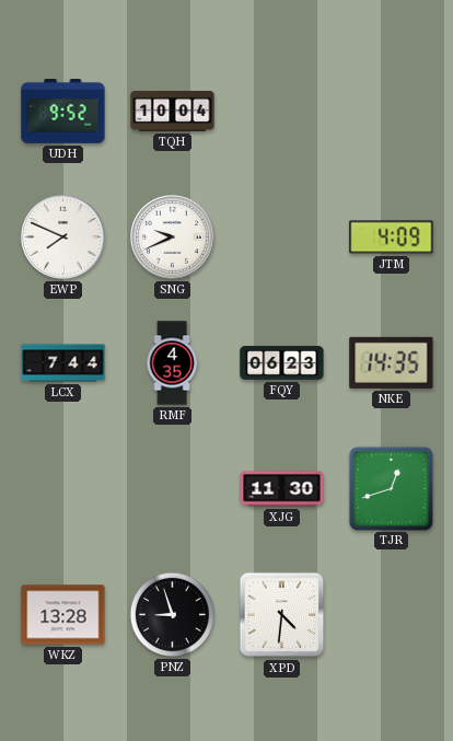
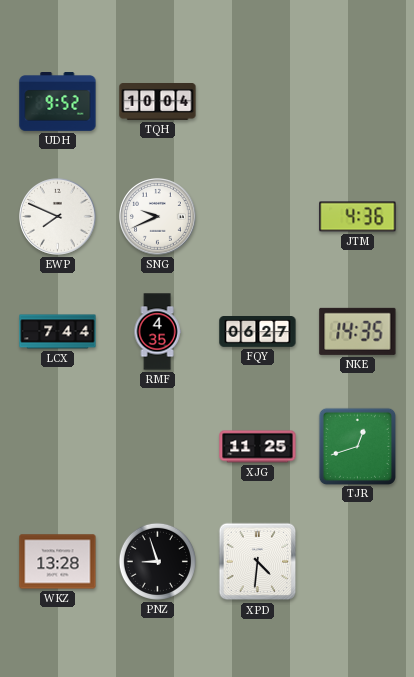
JTM: 4:09 -> 4:36 (358, 217)
FQY: 06:23 -> 06:27 (258, 332)
XJG: 11:30 -> 11:25 (258, 447)
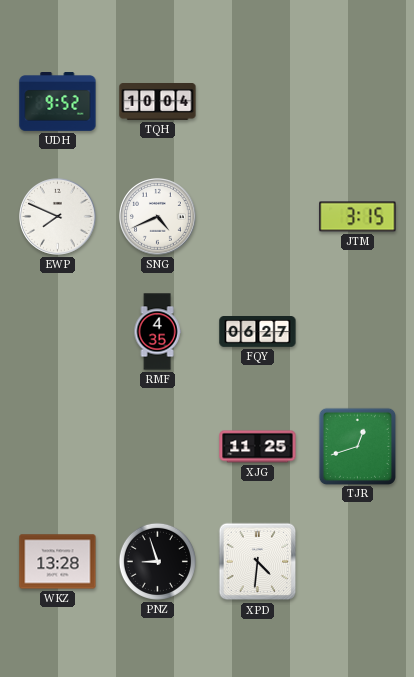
SNG: 9:41 -> 4:41 (158, 217)
JTM: 4:36 -> 3:15 (358, 217)
LCX: 7:44 -> none (58, 332)
NKE: 14:35 -> none (358, 331)
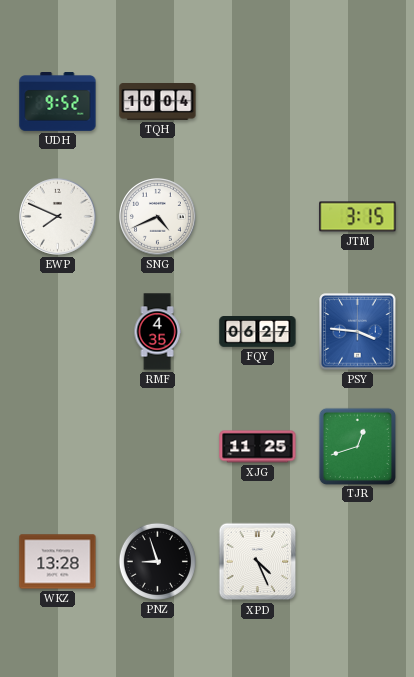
PSY: none -> 3:46 (358, 332)
XPD: 4:31 -> 4:26 (258, 562)
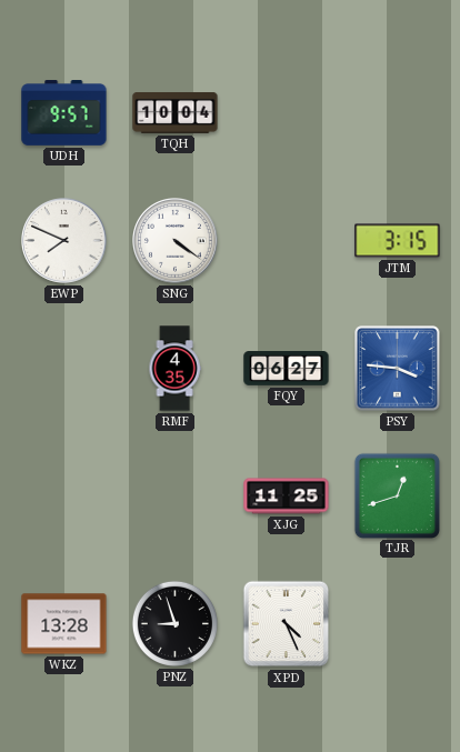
UDH: 9:52 -> 9:57 (64, 113)
SNG: 4:41 -> 4:21 (176, 241)
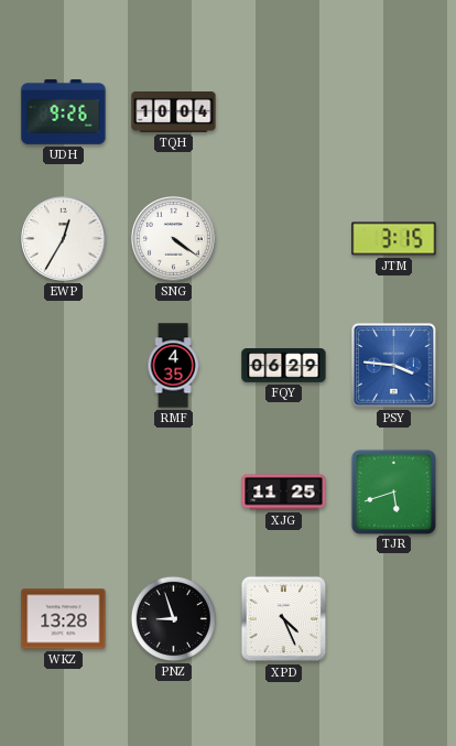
UDH: 9:57 -> 9:26 (64, 112)
EWP: 7:49 -> 12:35 (64, 239)
FQY: 06:27 -> 06:29 (284, 366)
TJR: 12:42 -> 5:42 (393, 491)
